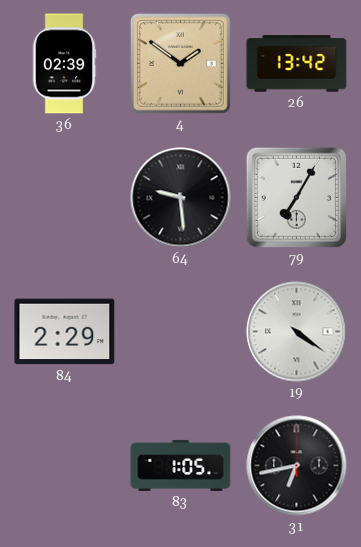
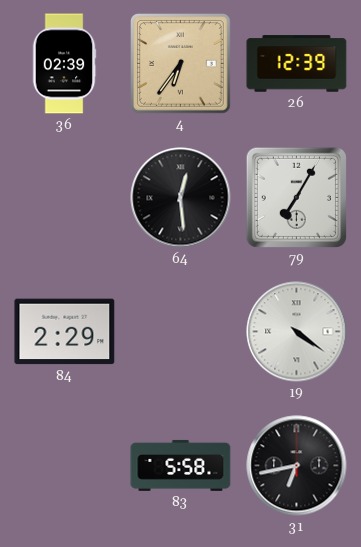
4: 1:51 -> 6:36 (181, 64)
26: 13:42 -> 12:39 (297, 64)
64: 9:29 -> 12:29 (181, 198)
83: 1:05 -> 5:58 (181, 465)
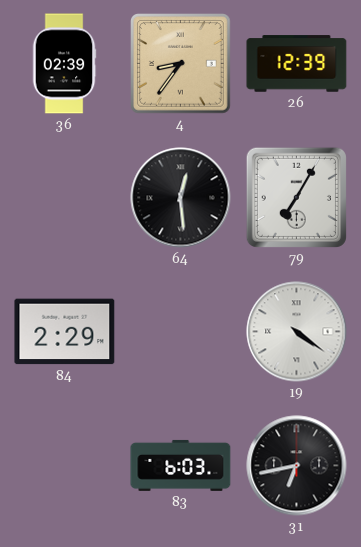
4: 6:36 -> 8:36 (181, 64)
83: 5:58 -> 6:03 (181, 465)
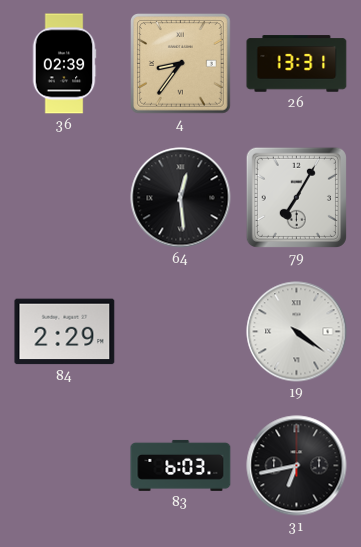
26: 12:39 -> 13:31 (297, 64)
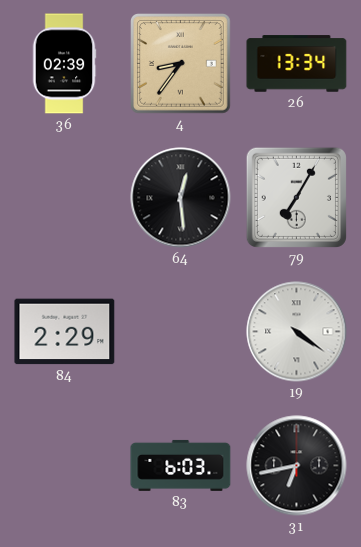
26: 13:31 -> 13:34 (297, 64)
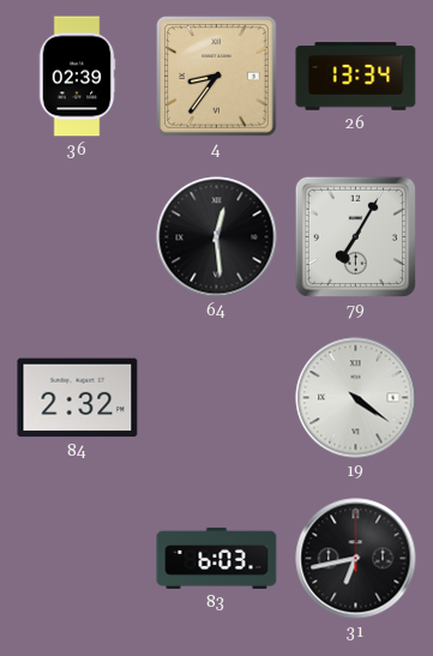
84: 2:29 -> 2:32 (78, 398)
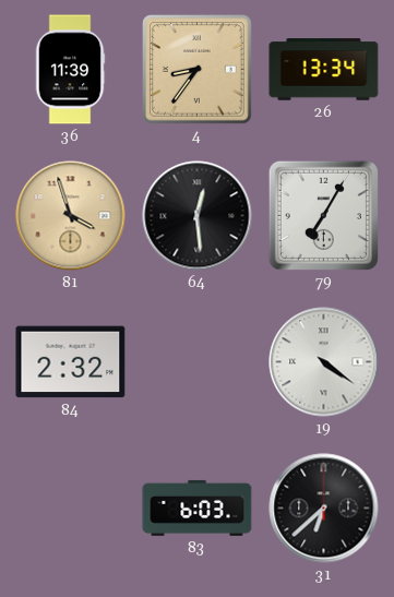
36: 02:39 -> 11:39 (70, 70)
81: none -> 3:57 (71, 216)
31: 6:43 -> 6:38 (324, 509)
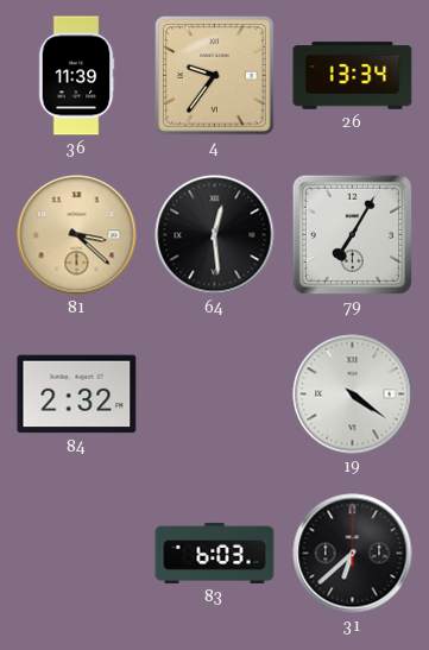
4: 8:36 -> 9:36 (215, 76)
81: 3:57 -> 3:22 (77, 235)
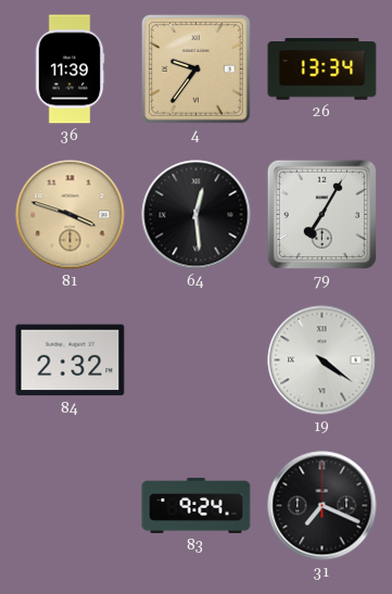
81: 3:22 -> 3:48 (71, 215)
83: 6:03 -> 9:24 (197, 505)
31: 6:38 -> 7:19 (323, 506)
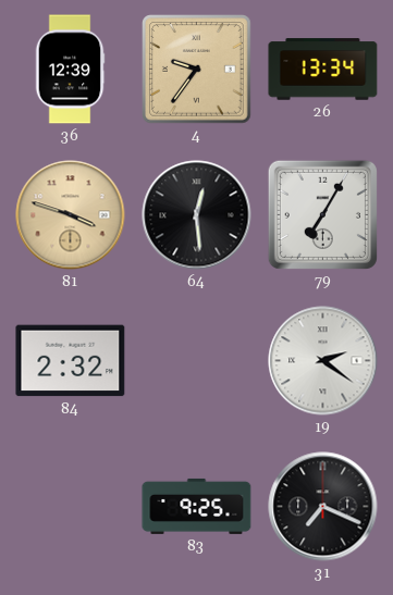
36: 11:39 -> 12:39 (70, 70)
19: 4:21 -> 2:21 (323, 361)
83: 9:24 -> 9:25 (197, 506)
